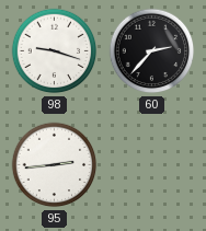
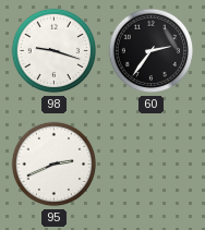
60: 2:37 -> 2:36 (152, 51)
95: 2:44 -> 2:41 (55, 165)
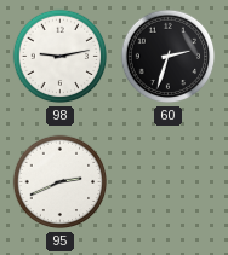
98: 9:18 -> 9:13 (61, 57)
60: 2:36 -> 2:33 (169, 57)
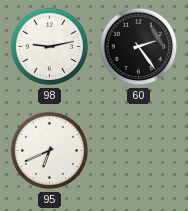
60: 2:33 -> 2:24 (139, 47)
95: 2:41 -> 6:41 (50, 151)
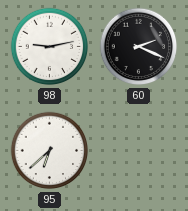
60: 2:24 -> 2:19 (139, 47)
95: 6:41 -> 6:38 (50, 151)
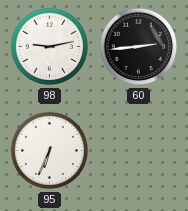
60: 2:19 -> 2:44 (139, 47)
95: 6:38 -> 6:34 (50, 151)
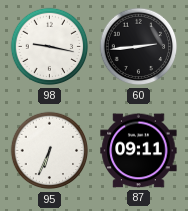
98: 9:13 -> 9:17 (50, 47)
87: none -> 09:11 (139, 151)
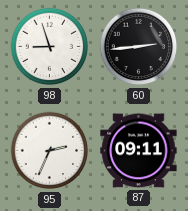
98: 9:17 -> 8:57 (50, 47)
95: 6:34 -> 2:34 (50, 151)
